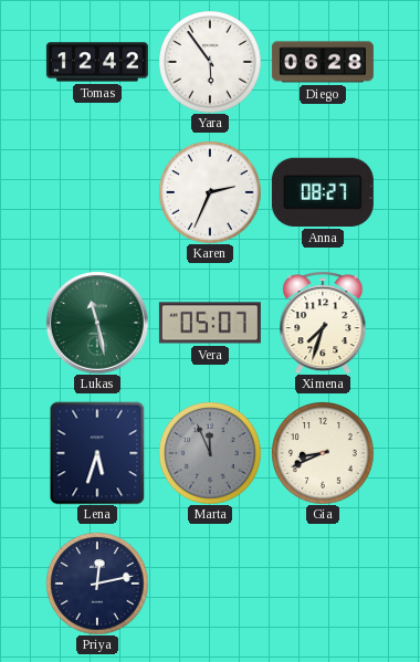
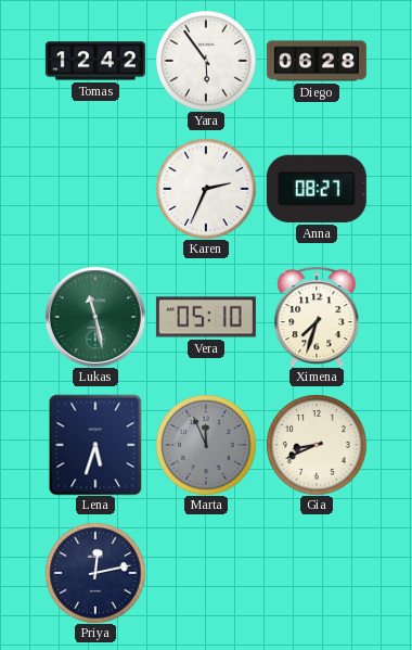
Vera: 05:07 -> 05:10 (206, 317)
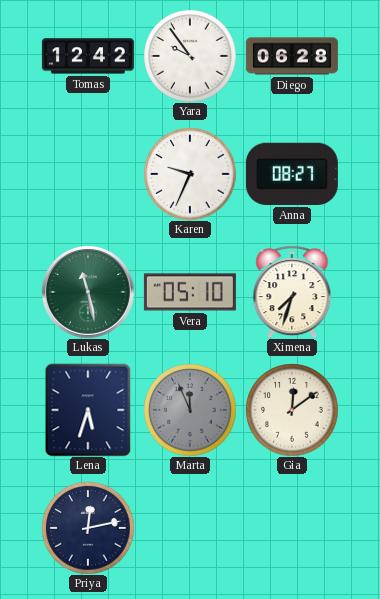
Yara: 5:54 -> 9:54 (190, 56)
Karen: 2:34 -> 9:34 (190, 174)
Gia: 8:41 -> 12:09 (292, 410)
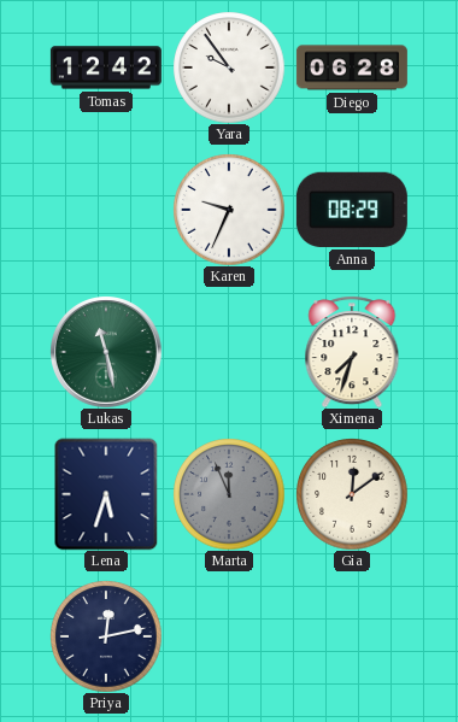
Anna: 08:27 -> 08:29 (352, 210)
Vera: 05:10 -> none (190, 292)
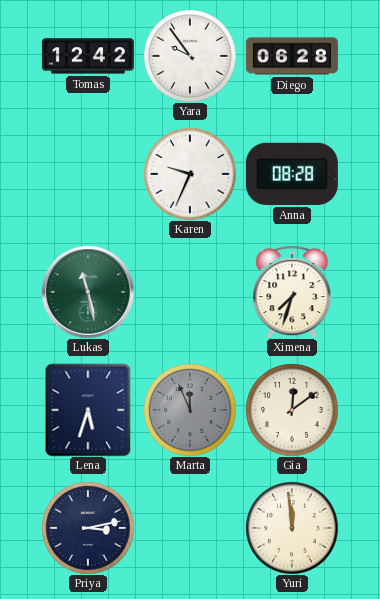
Anna: 08:29 -> 08:28 (292, 174)
Priya: 12:13 -> 3:13 (88, 528)
Yuri: none -> 11:59 (292, 528)
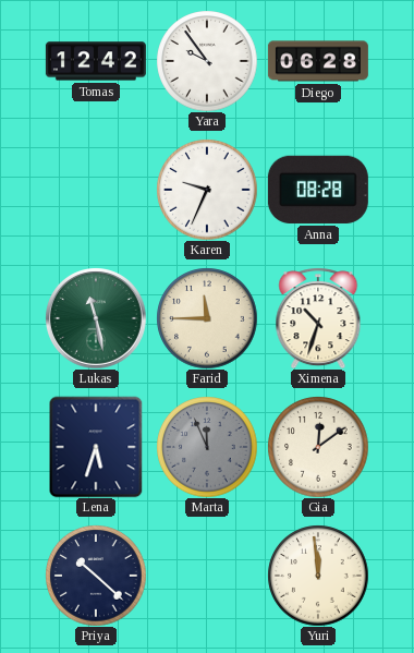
Farid: none -> 11:45 (207, 318)
Ximena: 7:33 -> 10:33 (318, 318)
Priya: 3:13 -> 10:22 (96, 576)
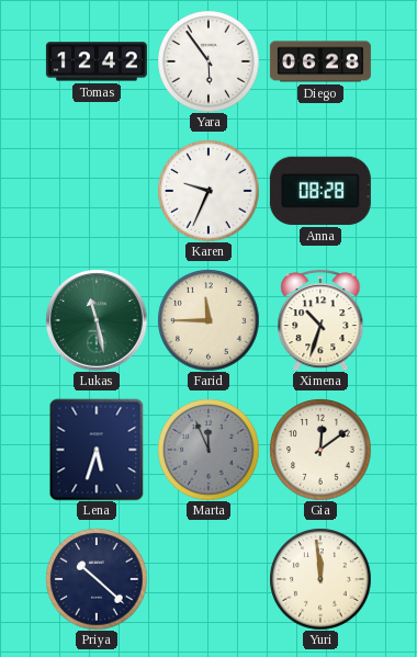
Yara: 9:54 -> 5:54 (208, 61)
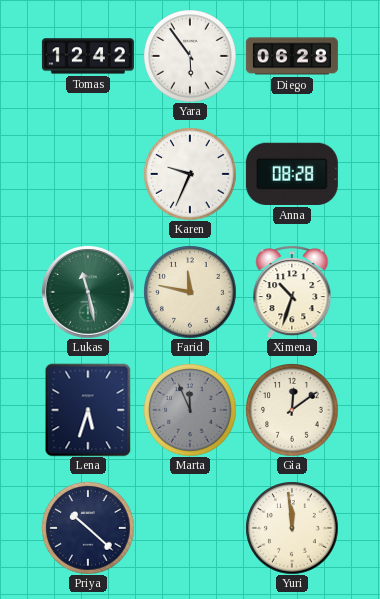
Farid: 11:45 -> 11:47 (190, 292)
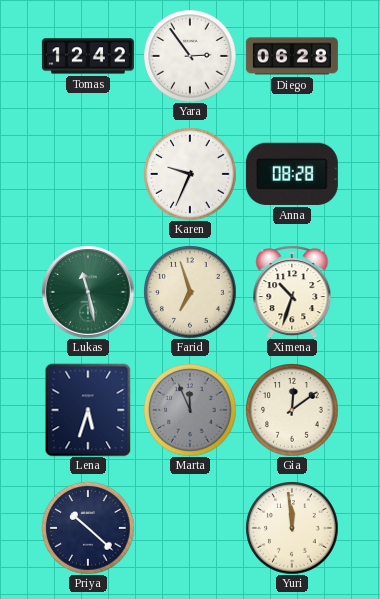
Yara: 5:54 -> 2:54 (190, 56)
Farid: 11:47 -> 6:57 (190, 292)
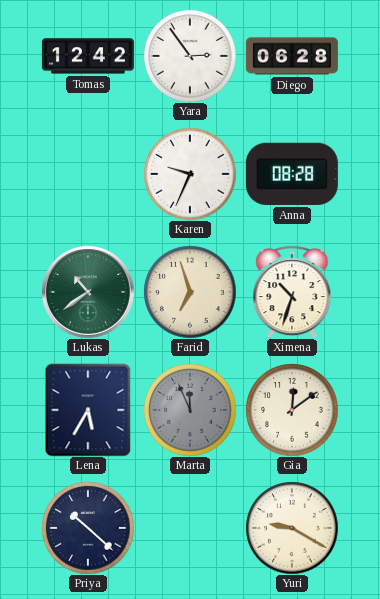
Lukas: 11:28 -> 10:39 (88, 292)
Lena: 5:33 -> 5:35 (88, 410)
Yuri: 11:59 -> 9:20 (292, 528)
